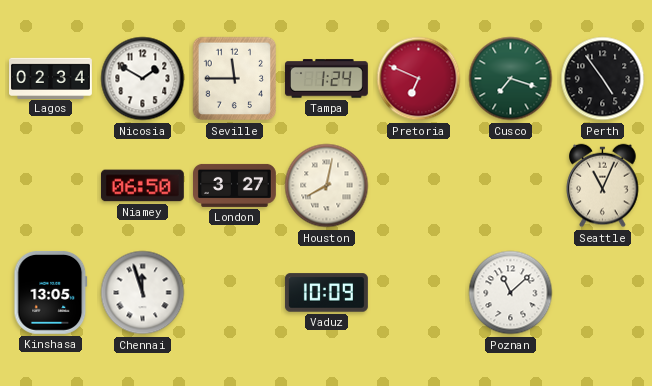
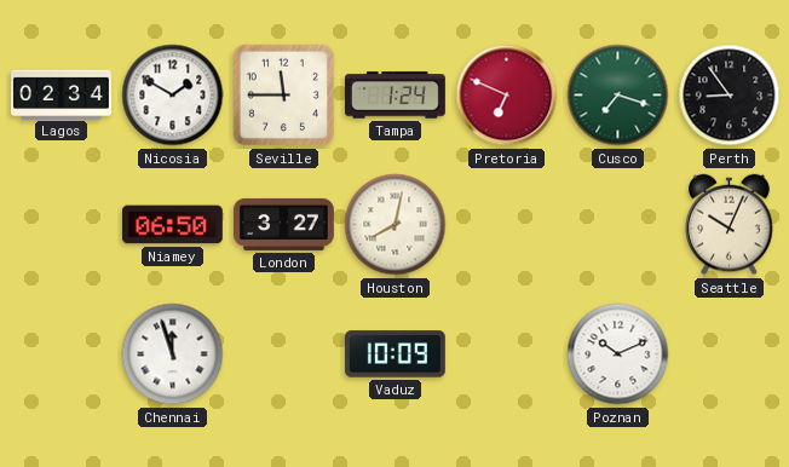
Perth: 4:54 -> 8:54 (730, 96)
Seattle: 11:04 -> 10:04 (730, 225)
Kinshasa: 13:05 -> none (51, 292)
Poznan: 11:08 -> 10:11 (618, 354)
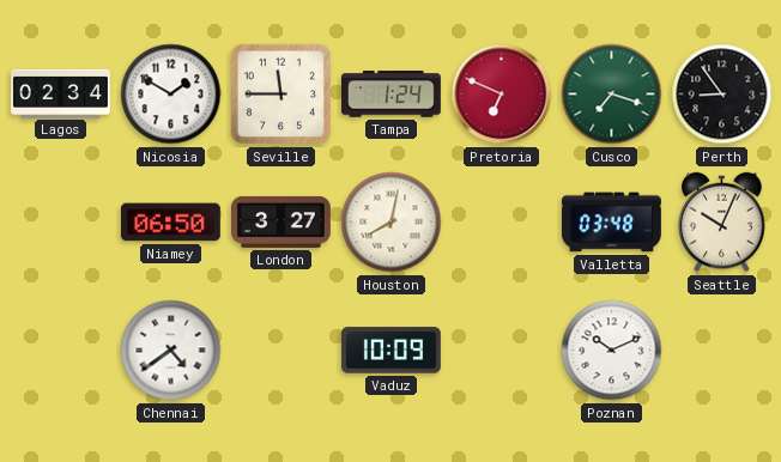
Valletta: none -> 03:48 (611, 223)
Chennai: 11:57 -> 4:39 (171, 351)
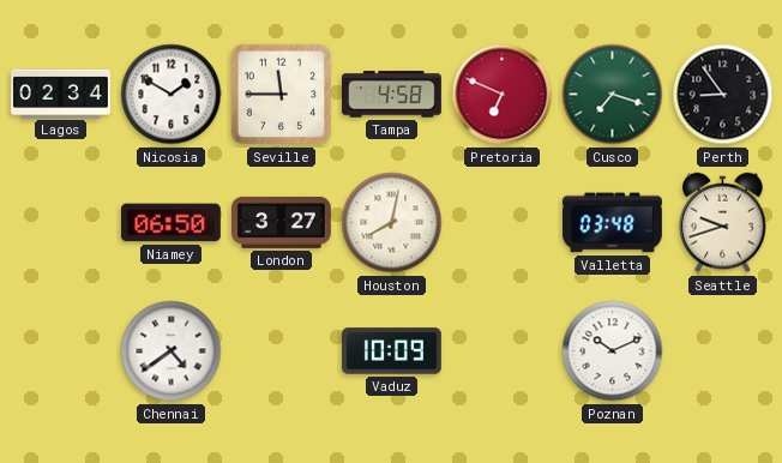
Tampa: 1:24 -> 4:58 (391, 95)
Seattle: 10:04 -> 9:42 (723, 223)
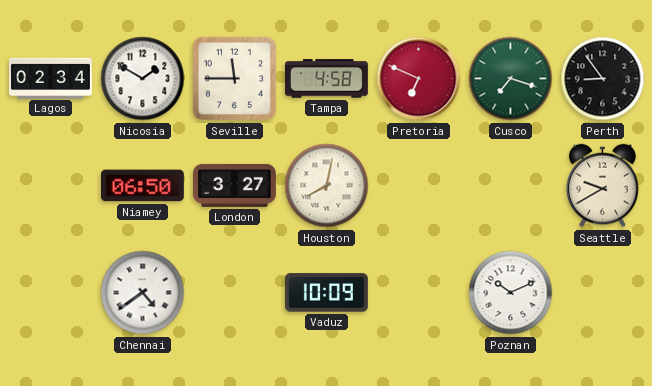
Valletta: 03:48 -> none (612, 223)
Seattle: 9:42 -> 9:40 (603, 186)
